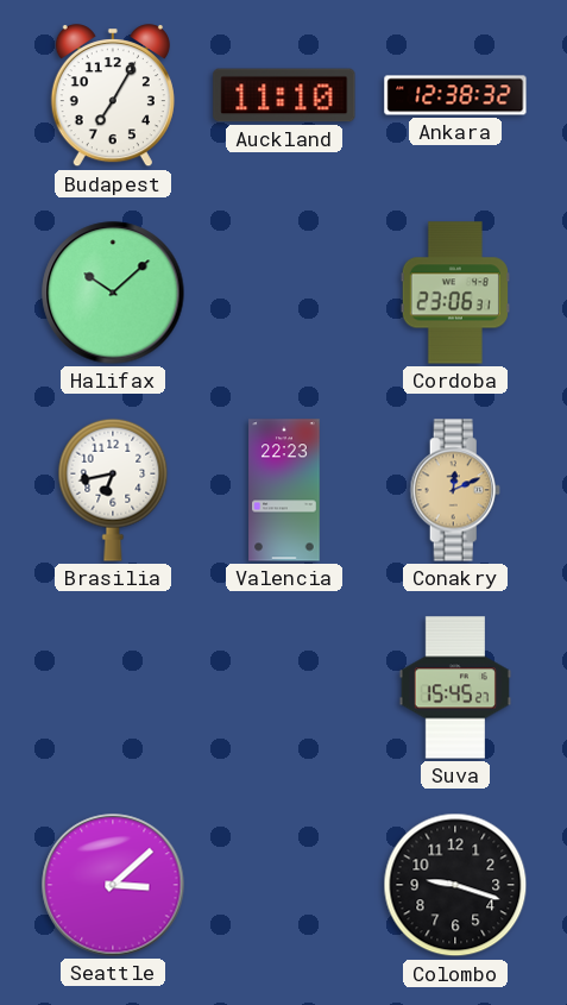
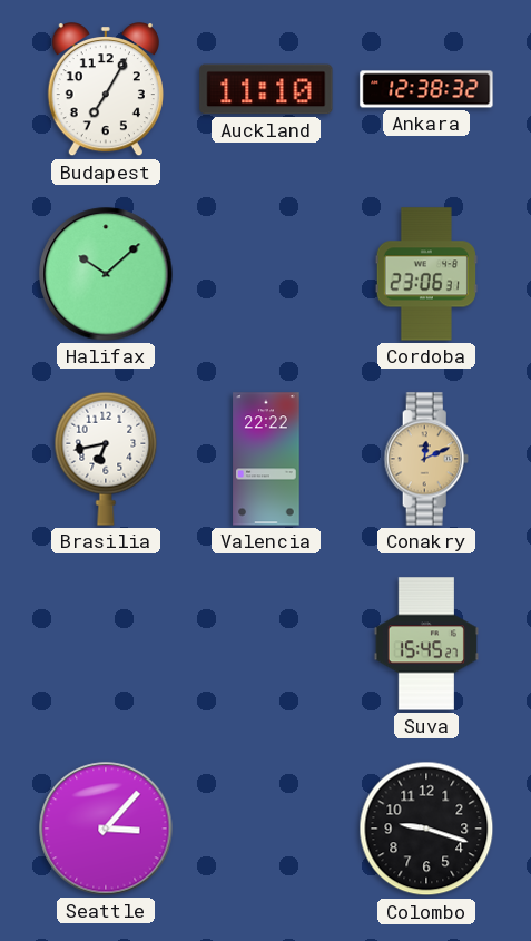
Valencia: 22:23 -> 22:22 (266, 459)
Seattle: 3:08 -> 3:07 (106, 829)
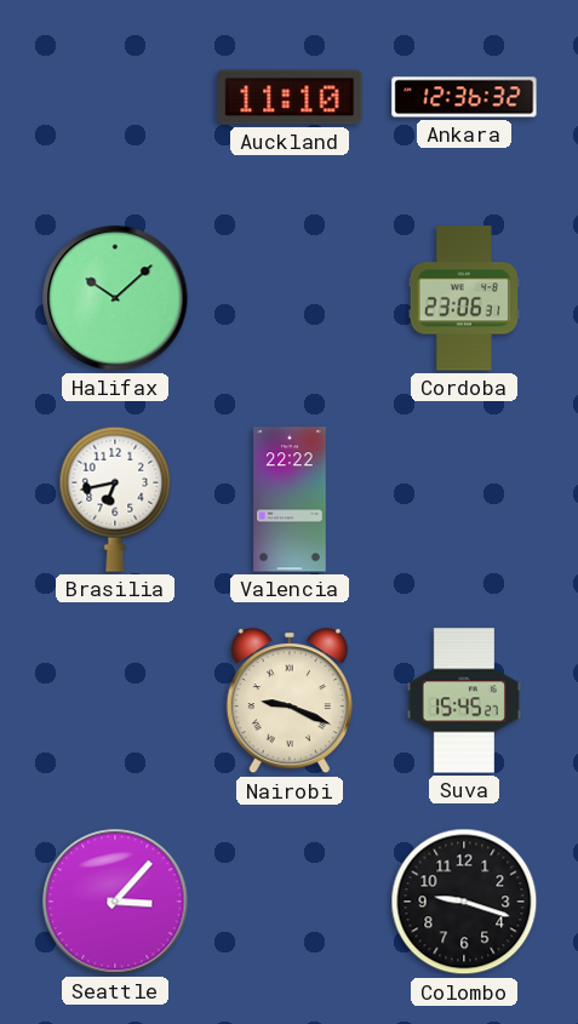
Budapest: 7:05 -> none (106, 90)
Ankara: 12:38 -> 12:36 (464, 97)
Conakry: 12:11 -> none (426, 459)
Nairobi: none -> 9:19 (290, 702)
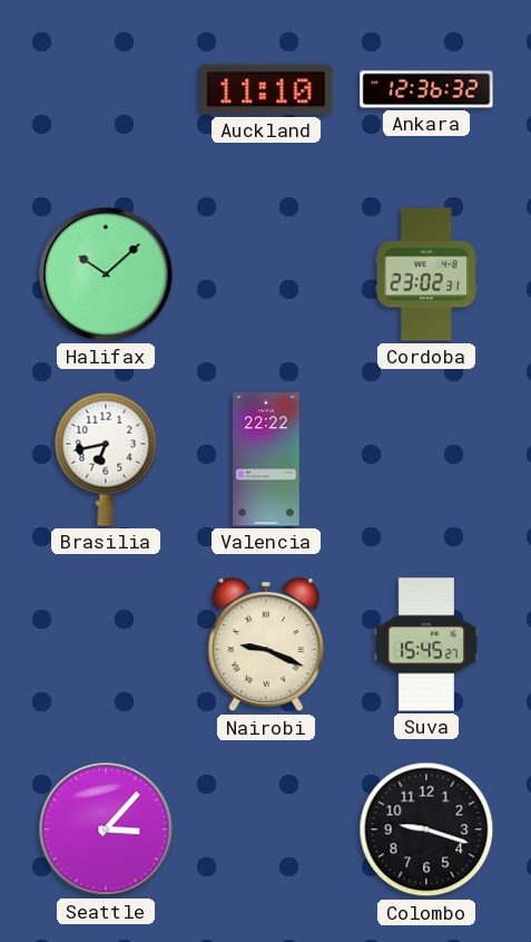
Cordoba: 23:06 -> 23:02 (426, 274)
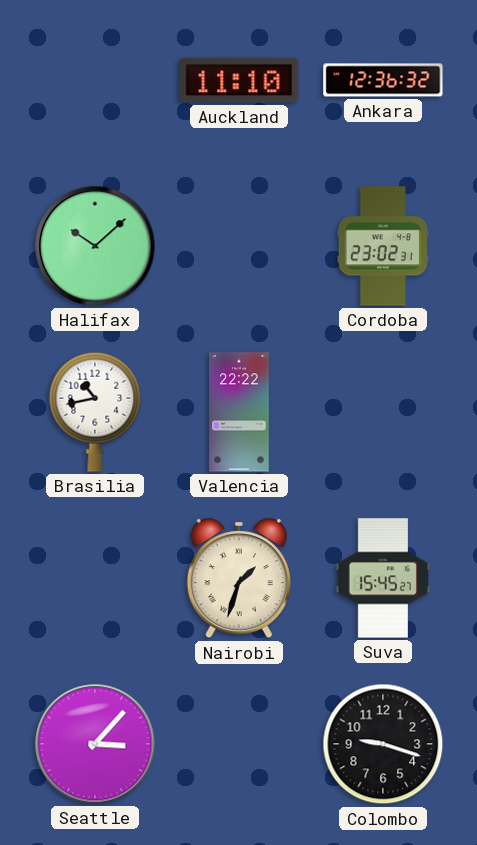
Brasilia: 6:43 -> 10:43 (95, 412)
Nairobi: 9:19 -> 1:33 (239, 579)
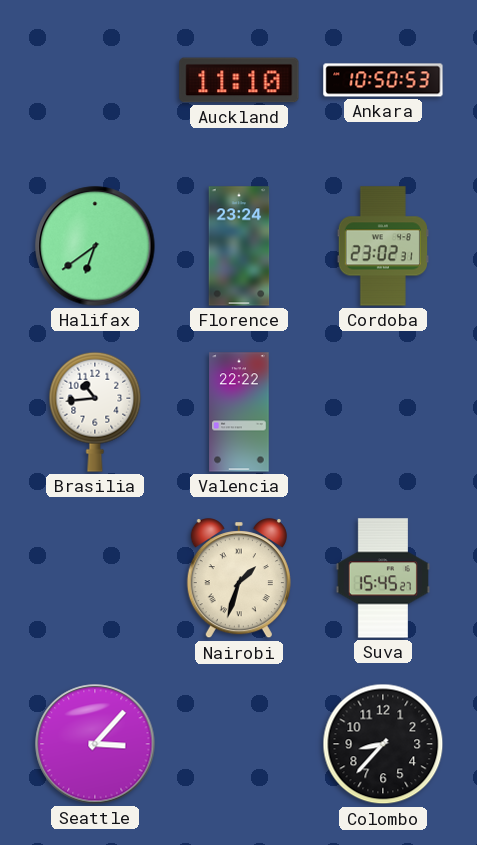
Ankara: 12:36 -> 10:50 (383, 80)
Halifax: 10:08 -> 6:39 (95, 246)
Florence: none -> 23:24 (239, 246)
Brasilia: 10:43 -> 10:44 (95, 412)
Colombo: 9:18 -> 8:37 (383, 744)
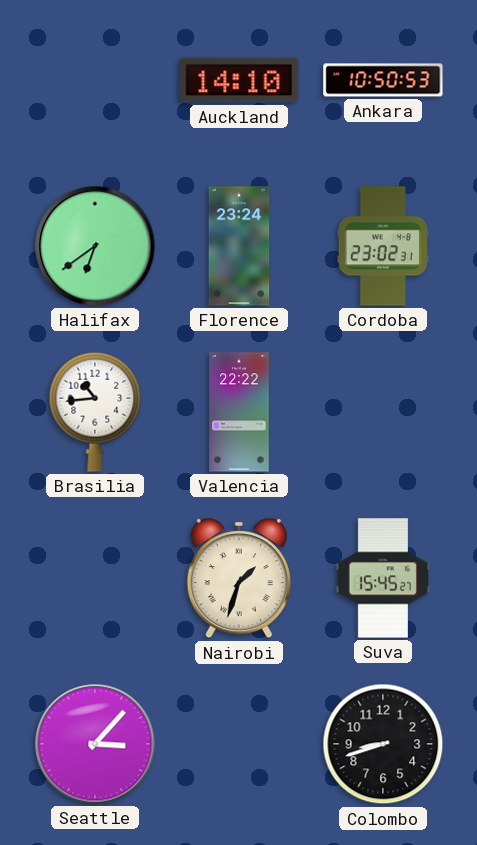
Auckland: 11:10 -> 14:10 (239, 80)
Colombo: 8:37 -> 8:42 (383, 744)
